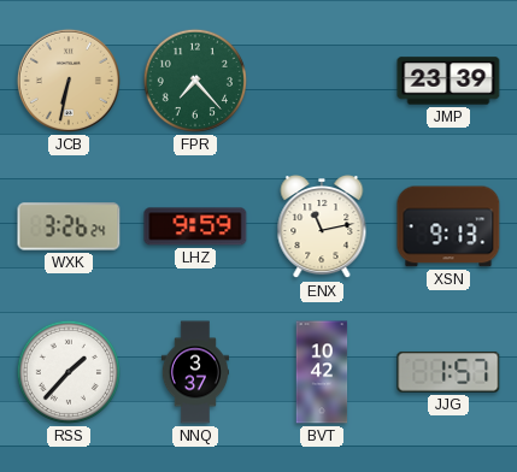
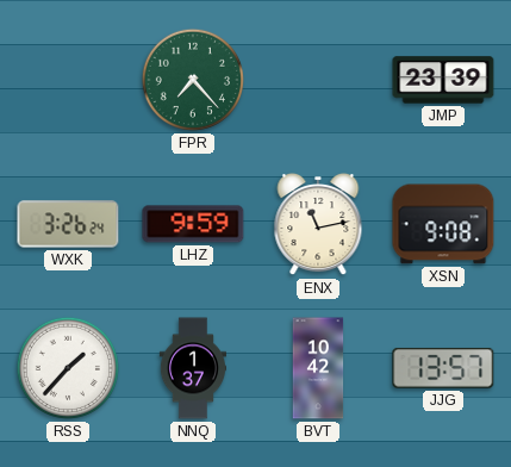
JCB: 6:32 -> none (69, 81)
XSN: 9:13 -> 9:08 (443, 224)
NNQ: 3:37 -> 1:37 (192, 368)
JJG: 1:57 -> 13:57 (443, 368)
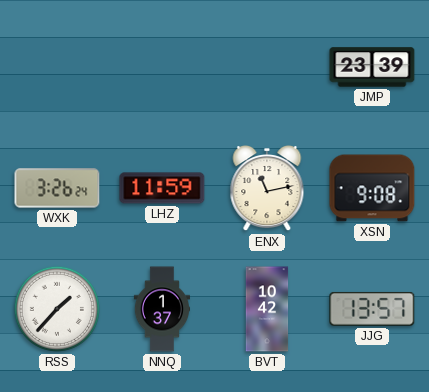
FPR: 7:23 -> none (193, 80)
LHZ: 9:59 -> 11:59 (162, 188)
